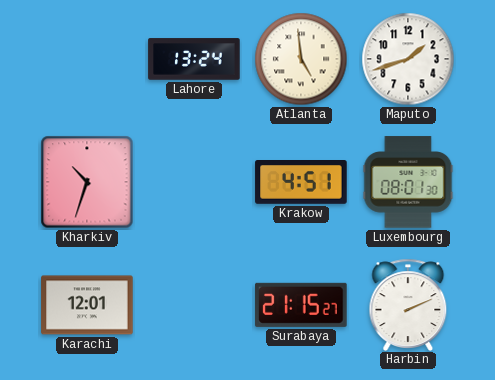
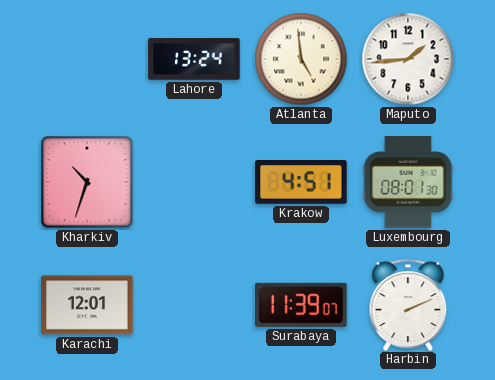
Maputo: 1:42 -> 1:44 (408, 59)
Surabaya: 21:15 -> 11:39 (301, 305)
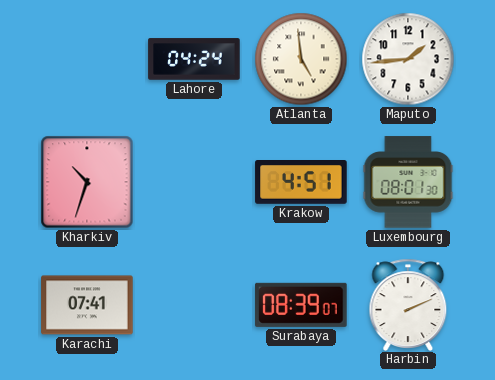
Lahore: 13:24 -> 04:24 (194, 59)
Karachi: 12:01 -> 07:41 (87, 305)
Surabaya: 11:39 -> 08:39 (301, 305)
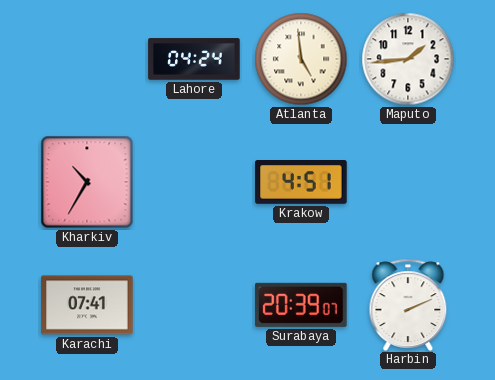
Kharkiv: 10:33 -> 10:35 (87, 182)
Luxembourg: 08:01 -> none (408, 182)
Surabaya: 08:39 -> 20:39 (301, 305)
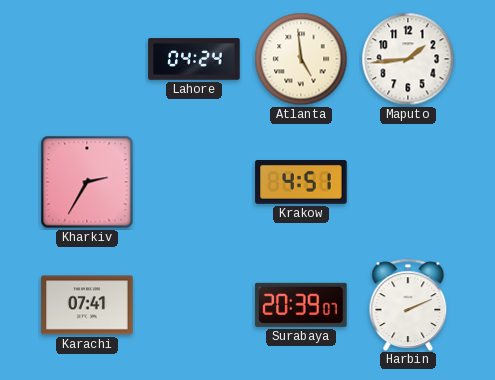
Kharkiv: 10:35 -> 2:35 (87, 182)
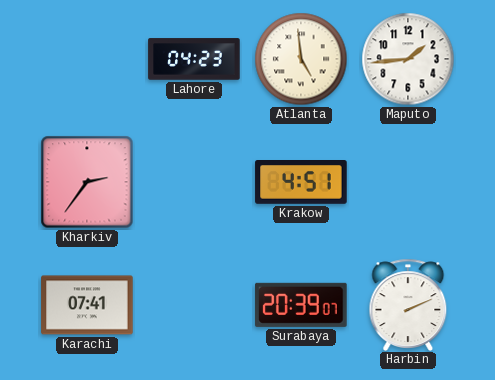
Lahore: 04:24 -> 04:23 (194, 59)
Kharkiv: 2:35 -> 2:36 (87, 182)
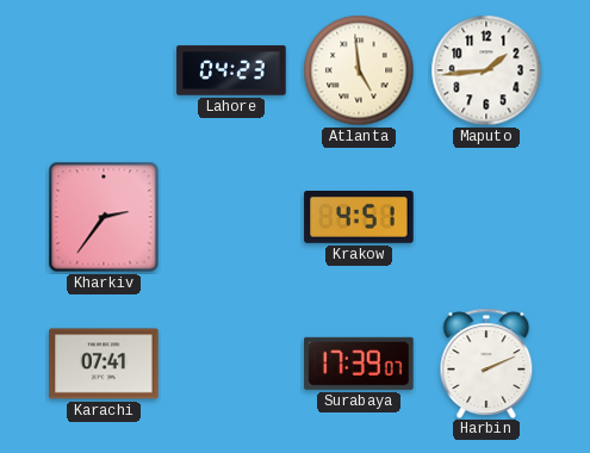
Surabaya: 20:39 -> 17:39 (359, 364)
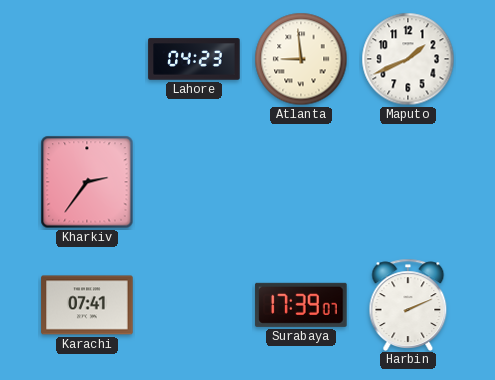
Atlanta: 4:59 -> 8:59 (301, 59)
Maputo: 1:44 -> 1:41 (408, 59)
Krakow: 4:51 -> none (359, 218)
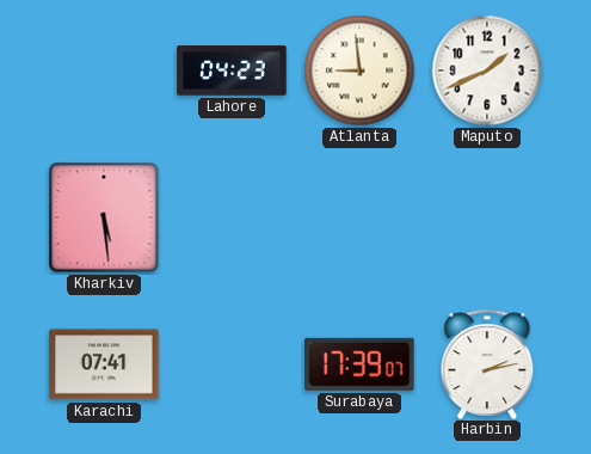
Kharkiv: 2:36 -> 5:29 (104, 217)
Harbin: 2:11 -> 2:13 (487, 363)
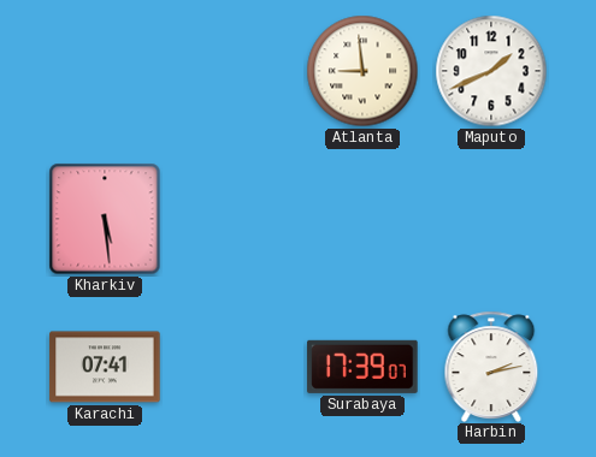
Lahore: 04:23 -> none (232, 70)
